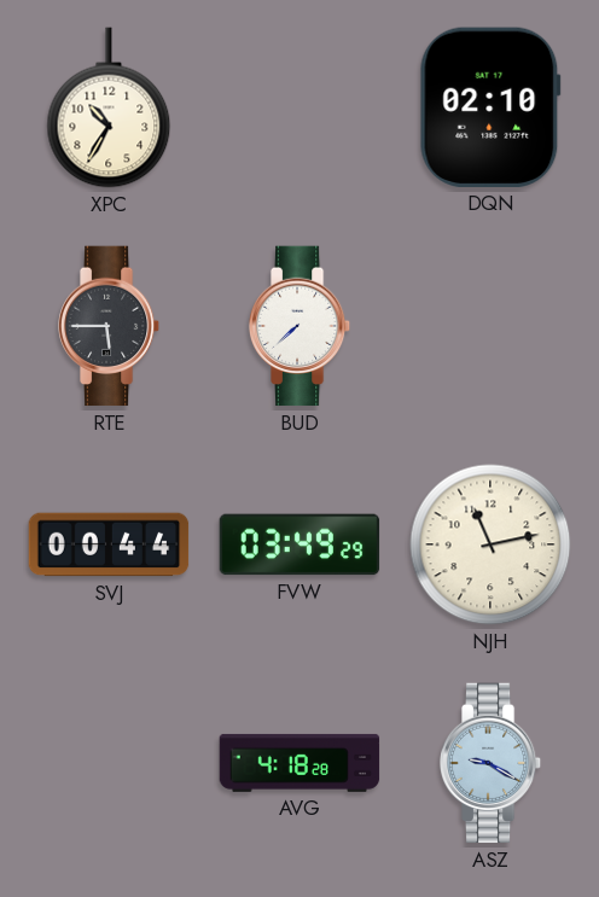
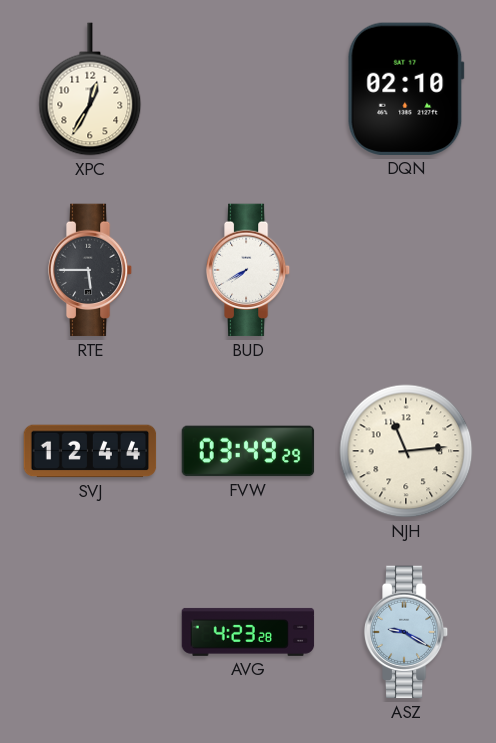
XPC: 10:35 -> 12:35 (90, 89)
BUD: 7:38 -> 7:40 (248, 270)
SVJ: 00:44 -> 12:44 (90, 451)
NJH: 11:13 -> 11:14 (406, 451)
AVG: 4:18 -> 4:23 (248, 632)
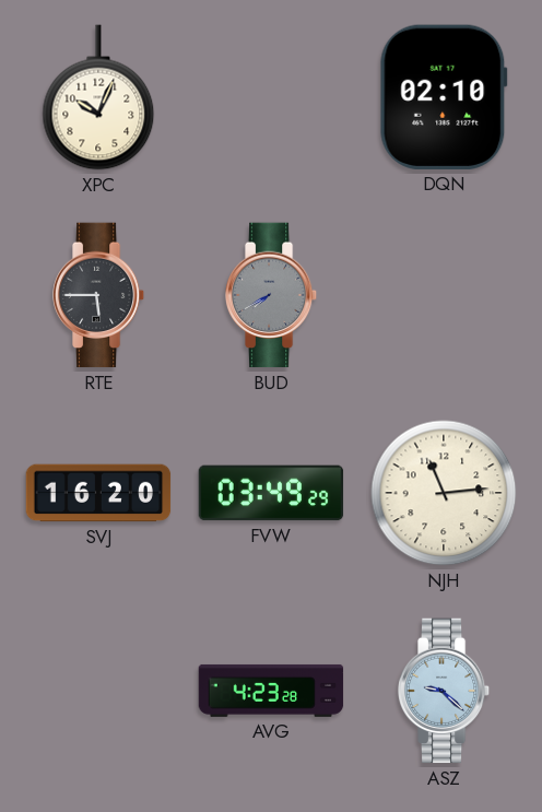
XPC: 12:35 -> 10:04 (98, 97)
BUD dial: white -> grey (271, 295)
SVJ: 12:44 -> 16:20 (98, 493)
ASZ: 9:20 -> 9:22 (444, 691)
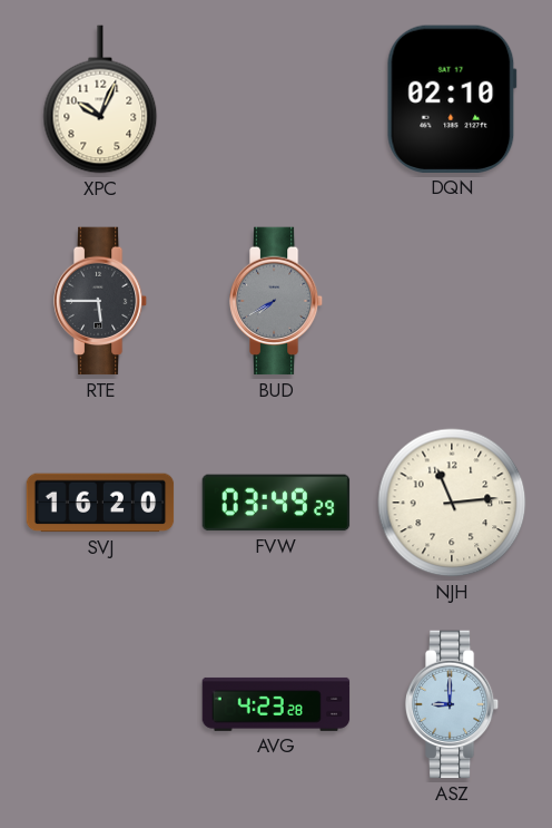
ASZ: 9:22 -> 9:00 (452, 704)
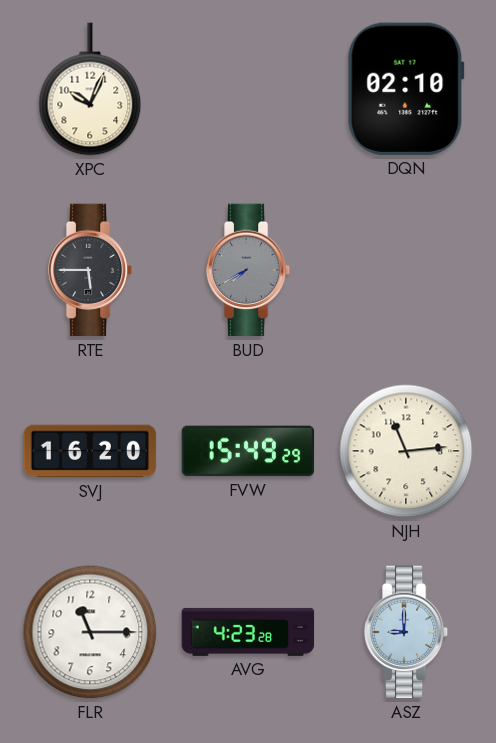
FVW: 03:49 -> 15:49 (248, 451)
FLR: none -> 11:15 (90, 632)
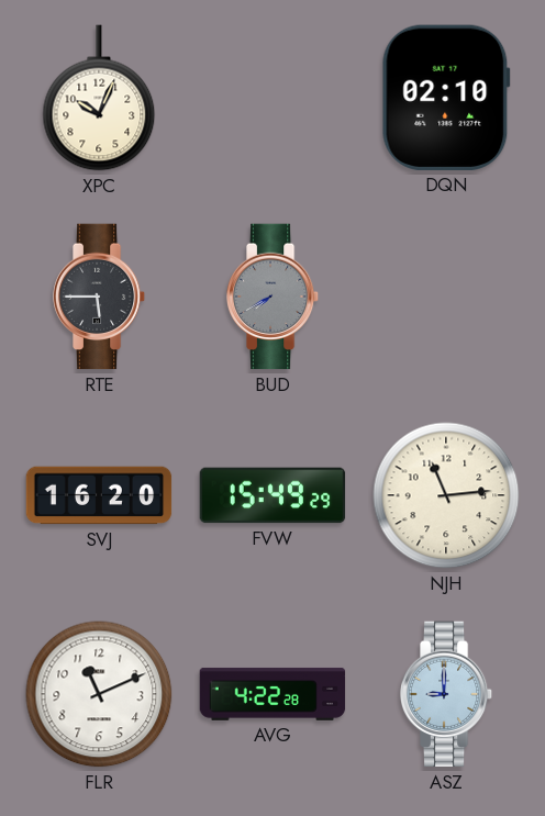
FLR: 11:15 -> 11:11 (99, 694)
AVG: 4:23 -> 4:22 (272, 694)
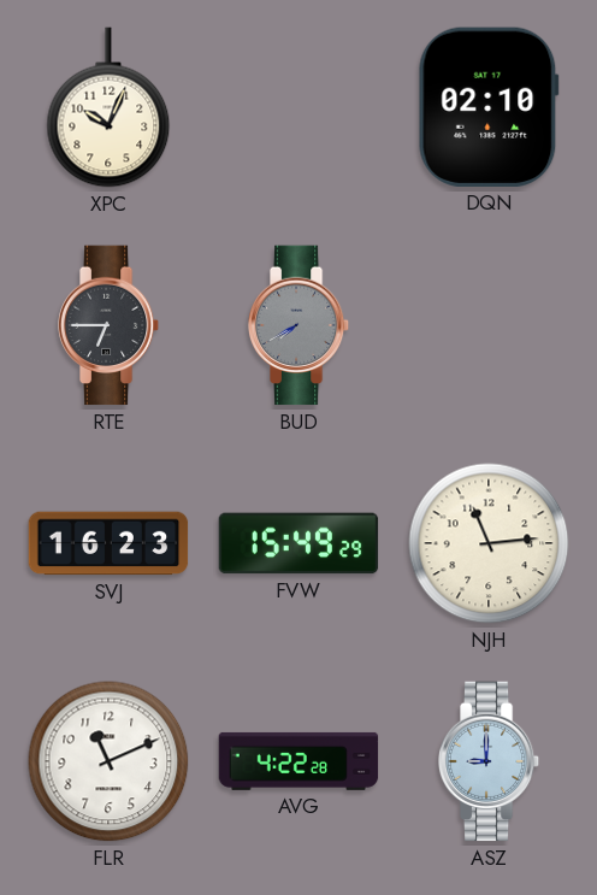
RTE: 5:45 -> 6:45 (108, 325)
SVJ: 16:20 -> 16:23 (108, 543)
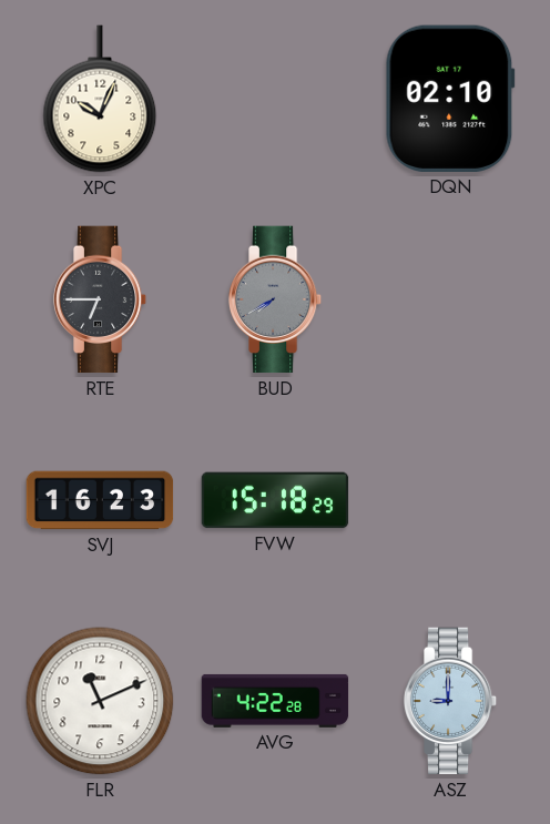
FVW: 15:49 -> 15:18 (275, 500)
NJH: 11:14 -> none (489, 543)
